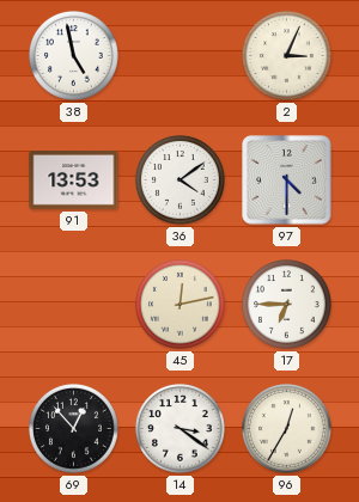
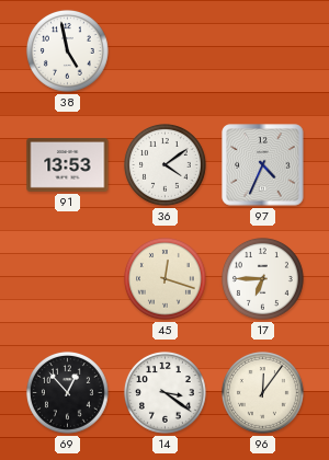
2: 3:04 -> none (286, 55)
97: 4:30 -> 4:34 (263, 165)
45: 12:13 -> 12:18 (164, 278)
96: 12:35 -> 12:06 (262, 392)
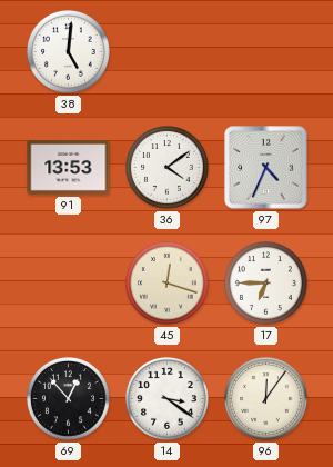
38: 4:58 -> 5:01 (68, 51)
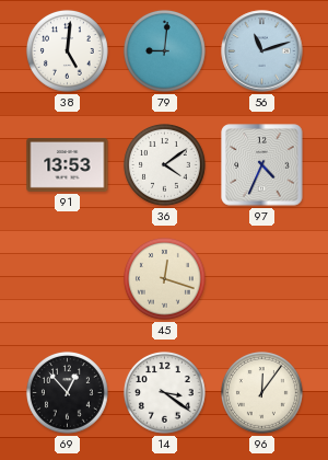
79: none -> 9:01 (164, 50)
56: none -> 11:12 (262, 51)
17: 6:45 -> none (265, 282)
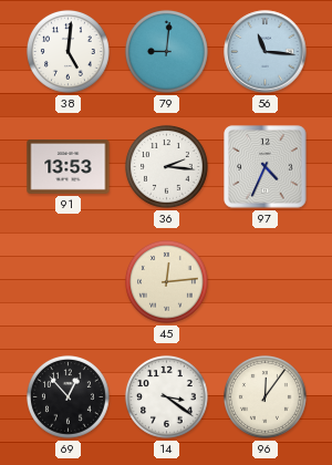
56: 11:12 -> 11:16 (266, 52)
36: 4:09 -> 2:16 (166, 166)
45: 12:18 -> 12:14 (166, 281)
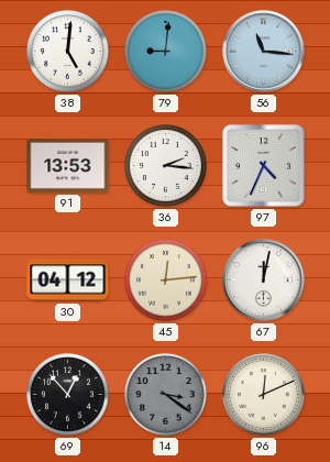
30: none -> 04:12 (68, 280)
67: none -> 12:02 (264, 280)
14 dial: white -> grey (165, 394)
96: 12:06 -> 12:11 (263, 394)
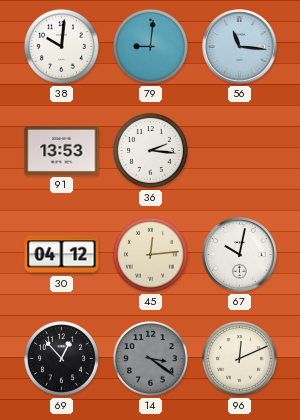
38: 5:01 -> 10:01 (61, 46)
97: 4:34 -> none (264, 166)
67: 12:02 -> 10:02 (240, 255)
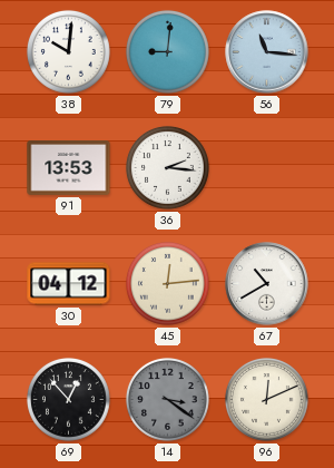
67: 10:02 -> 10:40 (267, 284)
